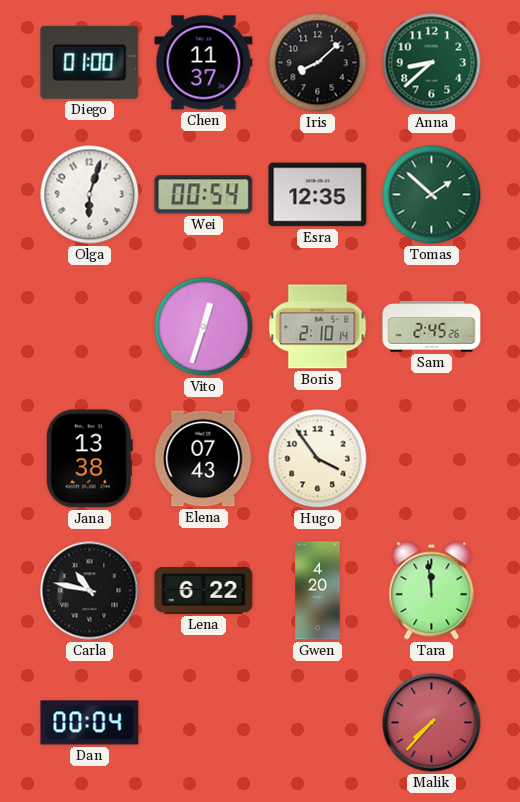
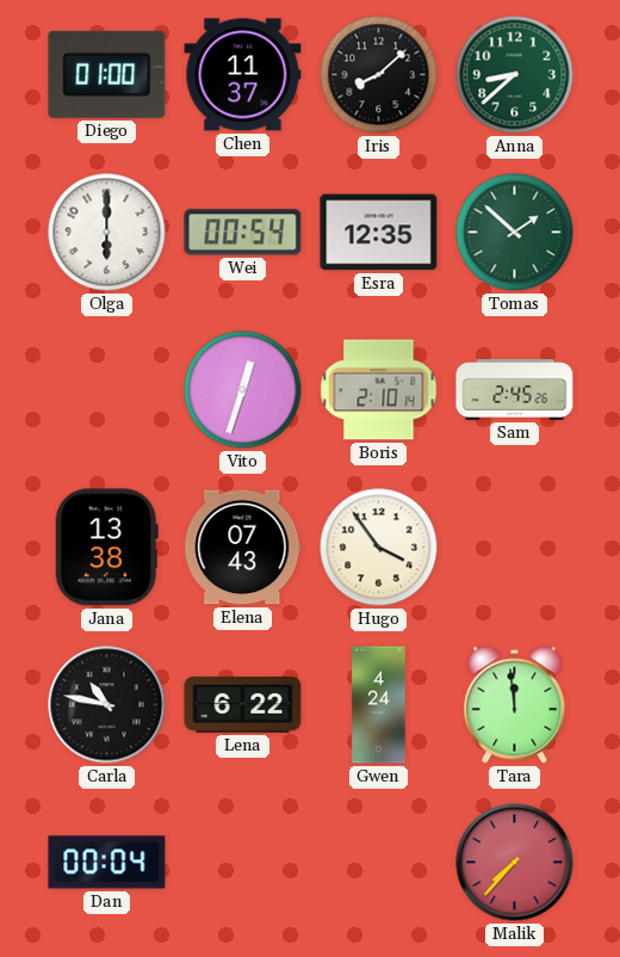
Olga: 6:03 -> 6:00 (107, 233)
Gwen: 4:20 -> 4:24 (379, 705)
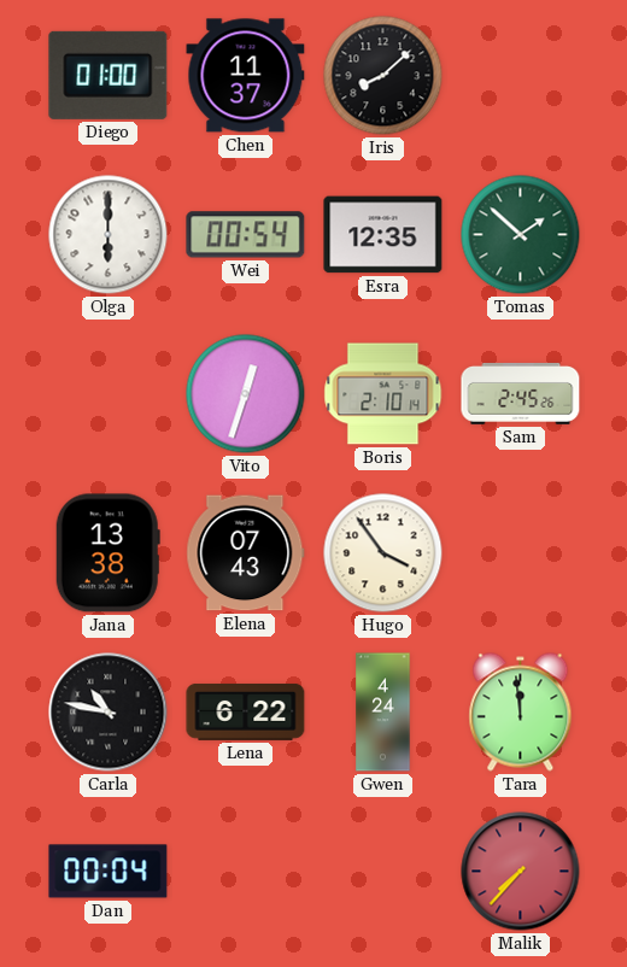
Anna: 8:38 -> none (515, 75)
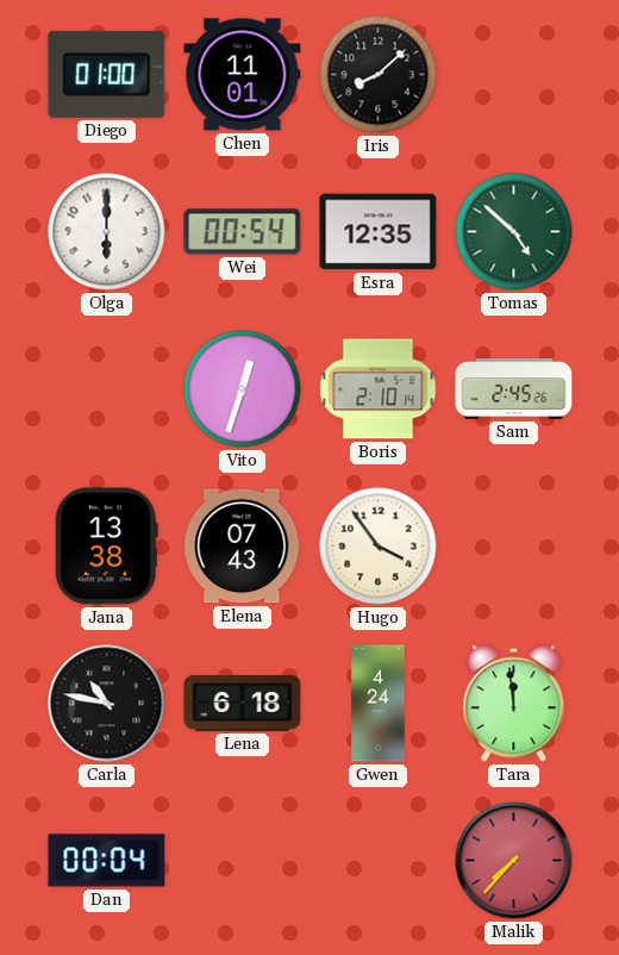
Chen: 11:37 -> 11:01 (243, 75)
Tomas: 1:52 -> 4:52 (514, 232)
Lena: 6:22 -> 6:18 (243, 703)
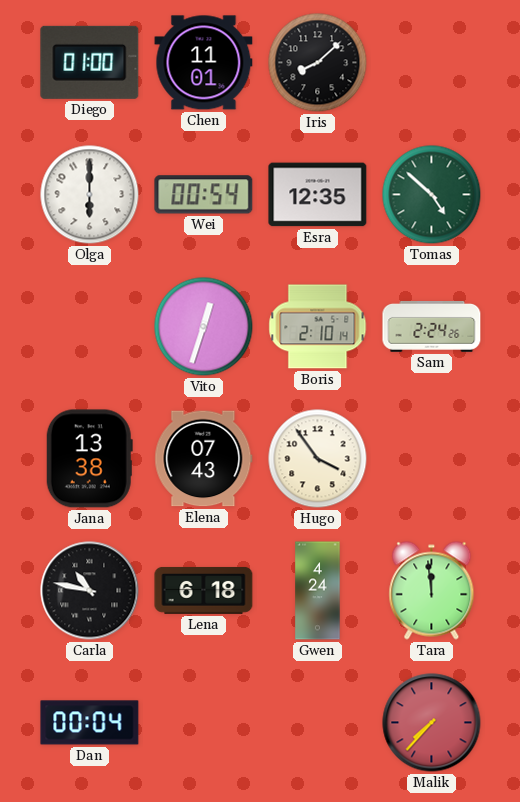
Sam: 2:45 -> 2:24 (432, 326)
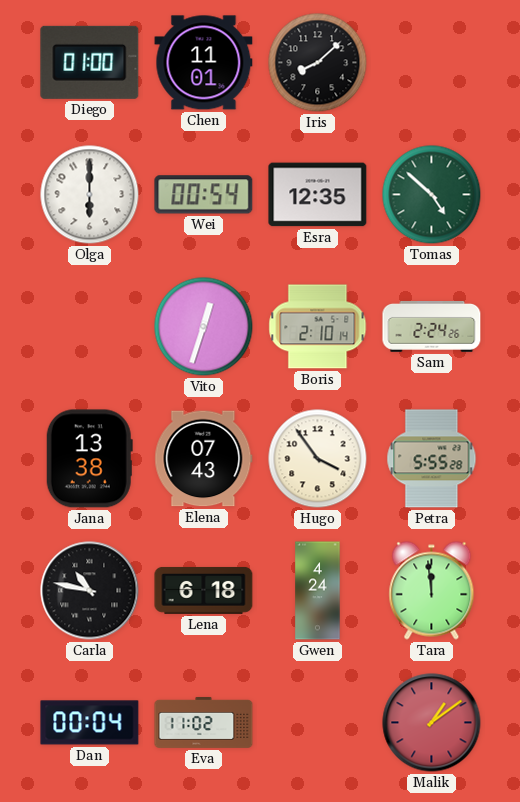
Petra: none -> 5:55 (432, 459)
Eva: none -> 11:02 (204, 722)
Malik: 7:37 -> 1:09 (432, 723)
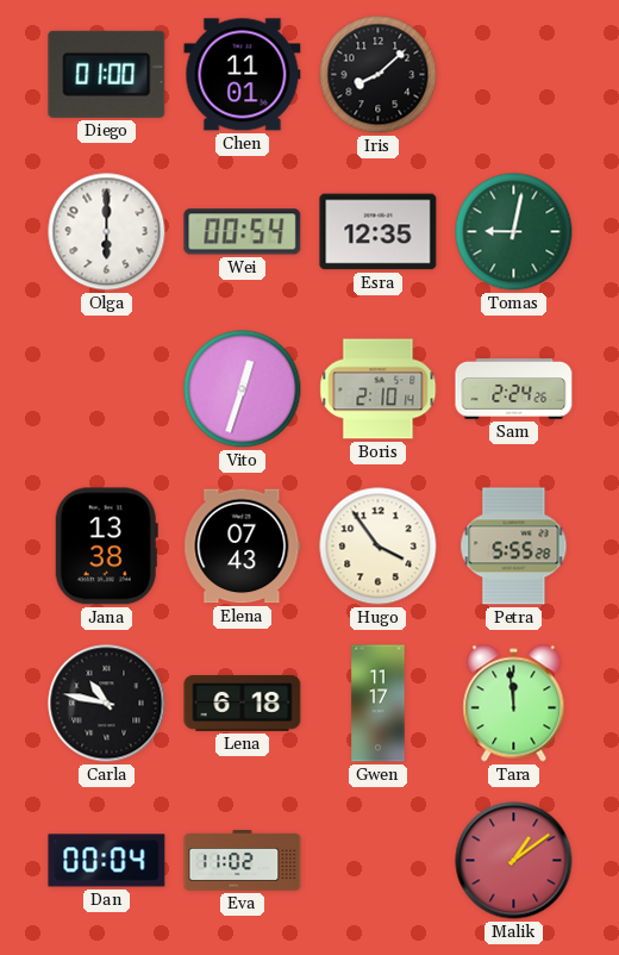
Tomas: 4:52 -> 9:02 (514, 232)
Gwen: 4:24 -> 11:17 (379, 704)
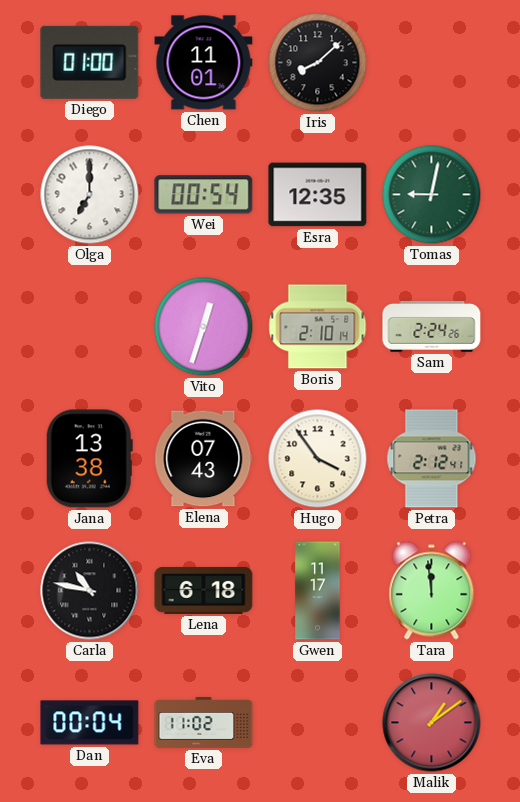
Olga: 6:00 -> 7:00 (90, 195)
Petra: 5:55 -> 2:12 (432, 459)
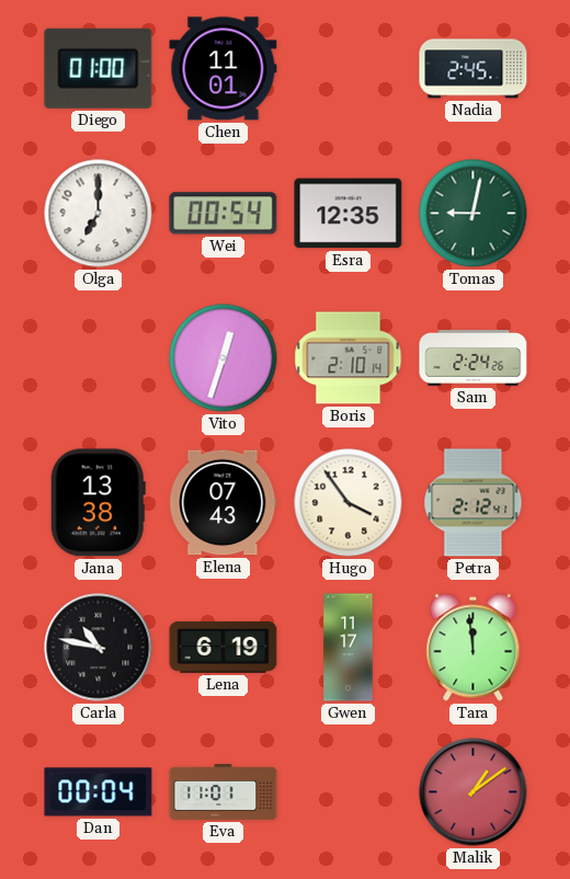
Iris: 8:08 -> none (318, 63)
Nadia: none -> 2:45 (474, 69)
Lena: 6:18 -> 6:19 (224, 647)
Eva: 11:02 -> 11:01 (224, 791)
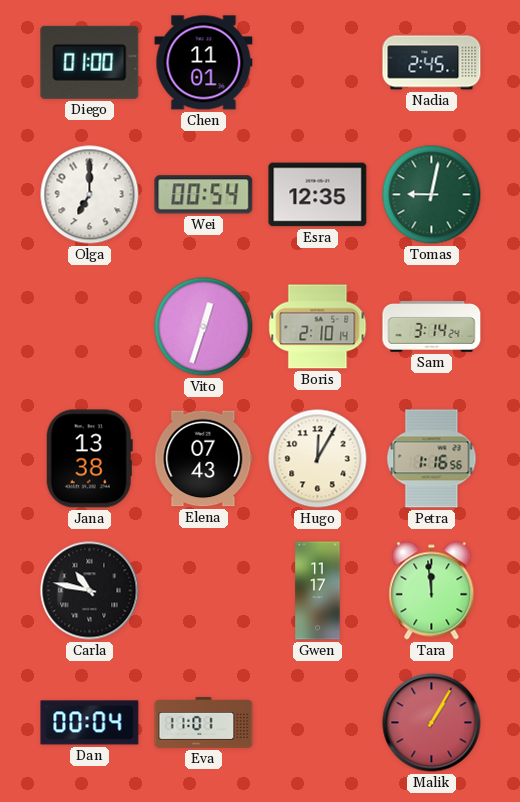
Sam: 2:24 -> 3:14 (432, 326)
Hugo: 3:54 -> 12:05 (318, 459)
Petra: 2:12 -> 1:16 (432, 459)
Lena: 6:19 -> none (224, 647)
Malik: 1:09 -> 1:05 (432, 723)
